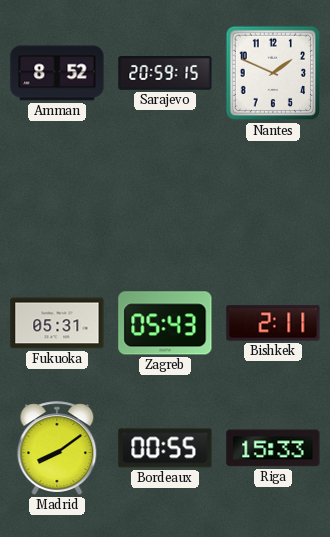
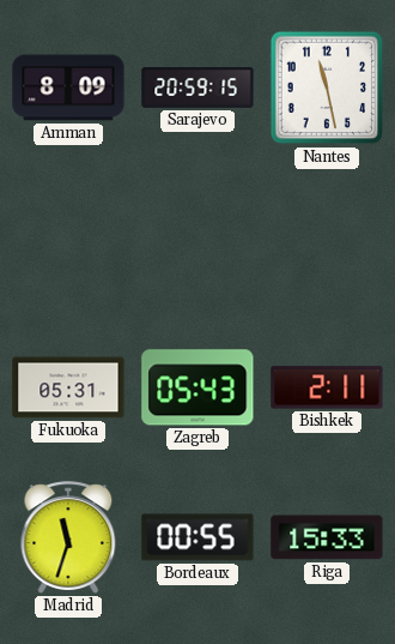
Amman: 8:52 -> 8:09 (68, 88)
Nantes: 1:49 -> 11:28 (327, 88)
Madrid: 8:09 -> 11:33 (68, 537)
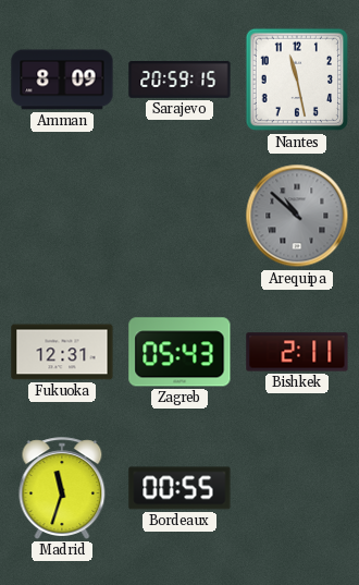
Arequipa: none -> 10:52 (297, 216)
Fukuoka: 05:31 -> 12:31 (62, 352)
Riga: 15:33 -> none (327, 537)
